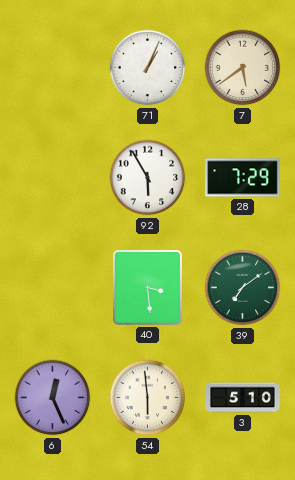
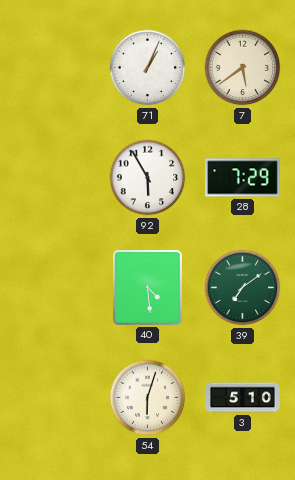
40: 3:29 -> 4:29 (148, 288)
6: 12:26 -> none (53, 398)
54: 5:59 -> 6:03 (148, 398)
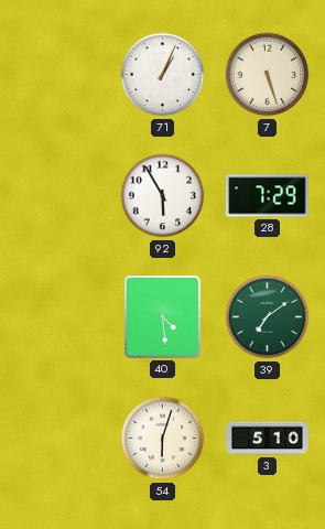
7: 5:39 -> 5:27 (268, 75)
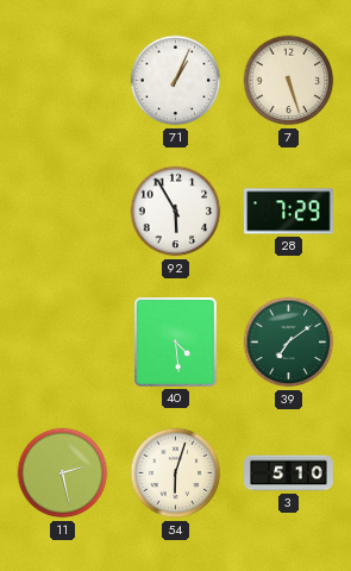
11: none -> 2:28 (63, 473)
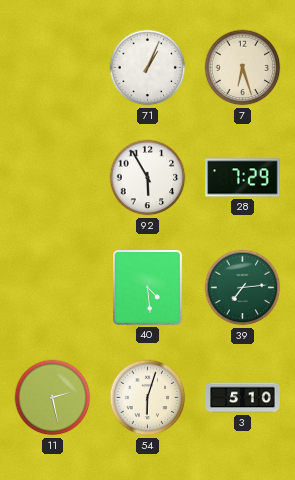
7: 5:27 -> 6:27 (243, 68)
39: 7:09 -> 7:14 (243, 288)
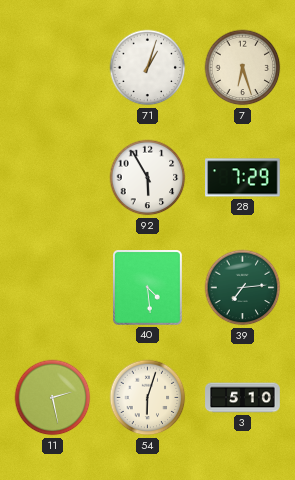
71: 1:04 -> 1:03 (148, 68)
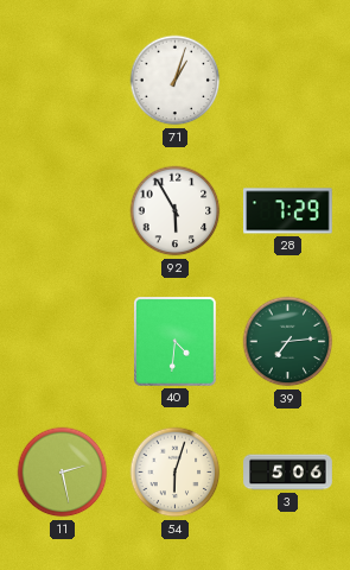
7: 6:27 -> none (243, 68)
40: 4:29 -> 4:31 (176, 342)
3: 5:10 -> 5:06 (288, 473)
